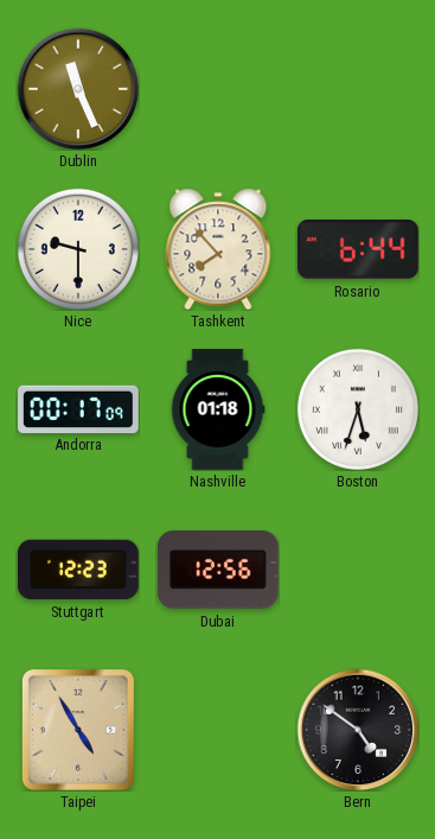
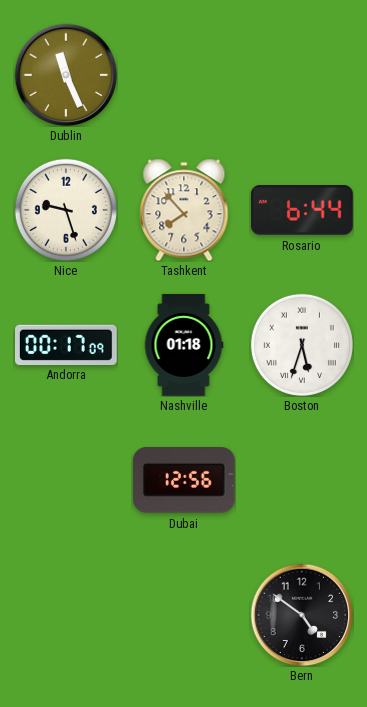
Nice: 9:30 -> 9:27 (66, 210)
Stuttgart: 12:23 -> none (78, 570)
Taipei: 4:55 -> none (79, 731)
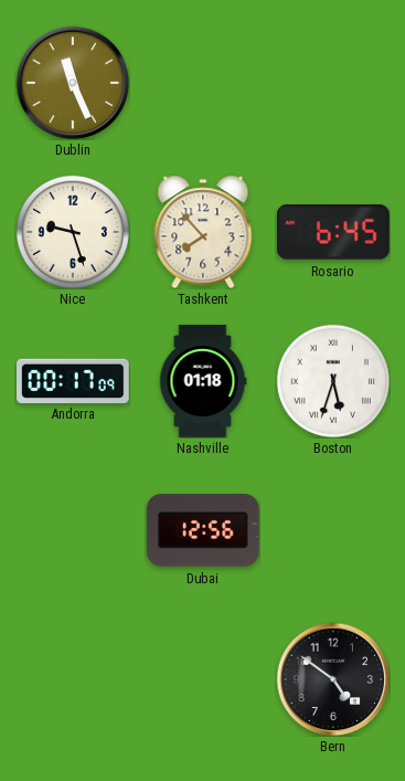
Rosario: 6:44 -> 6:45 (334, 232)
